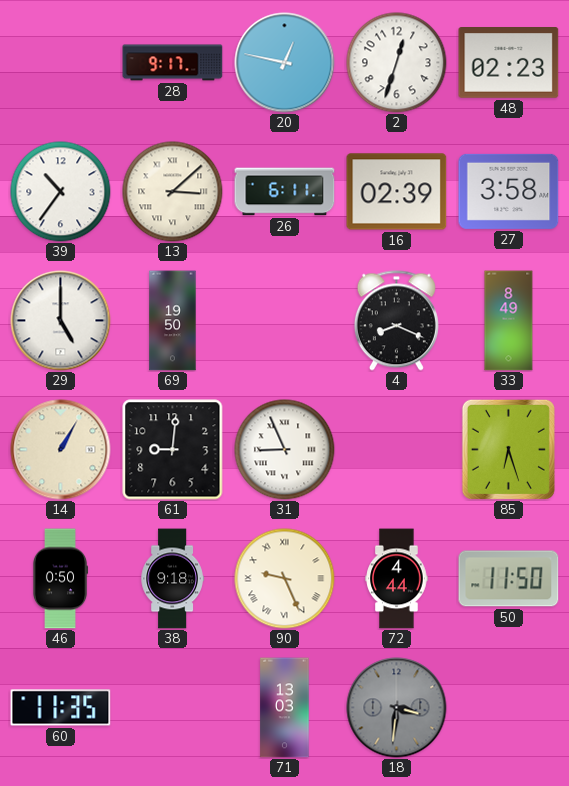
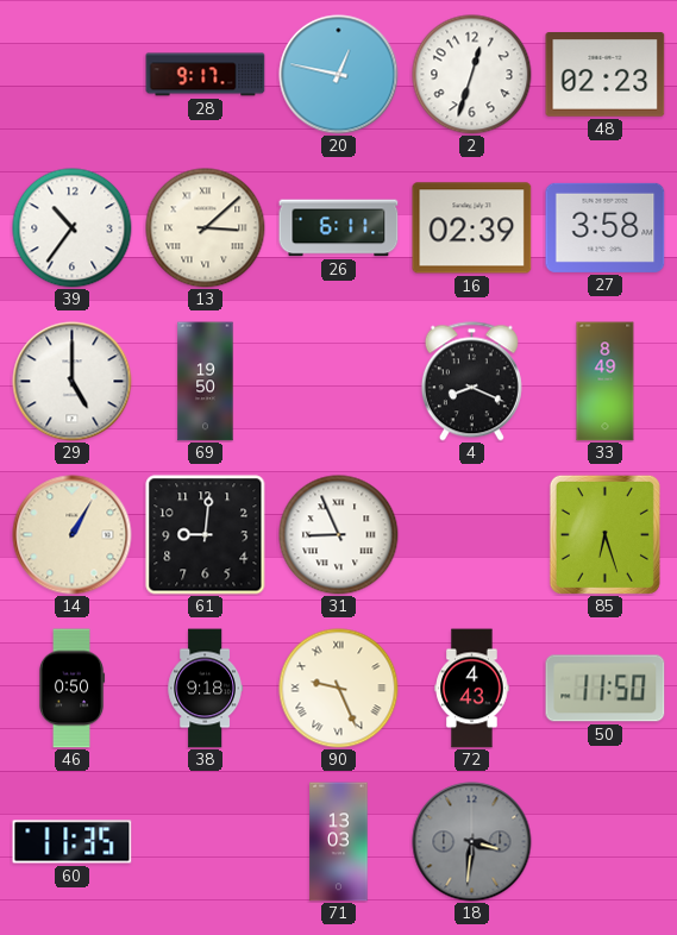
72: 4:44 -> 4:43 (472, 689)
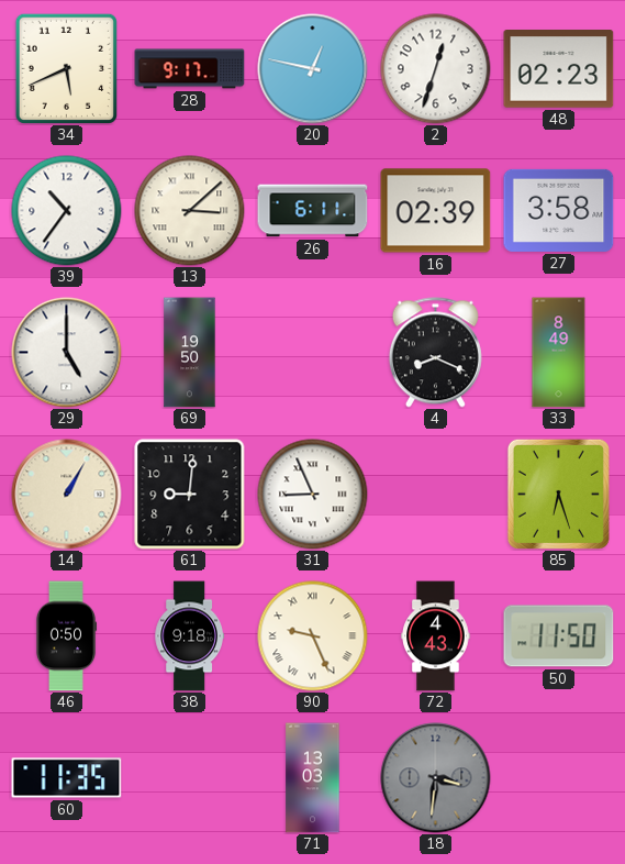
34: none -> 5:41 (66, 68)
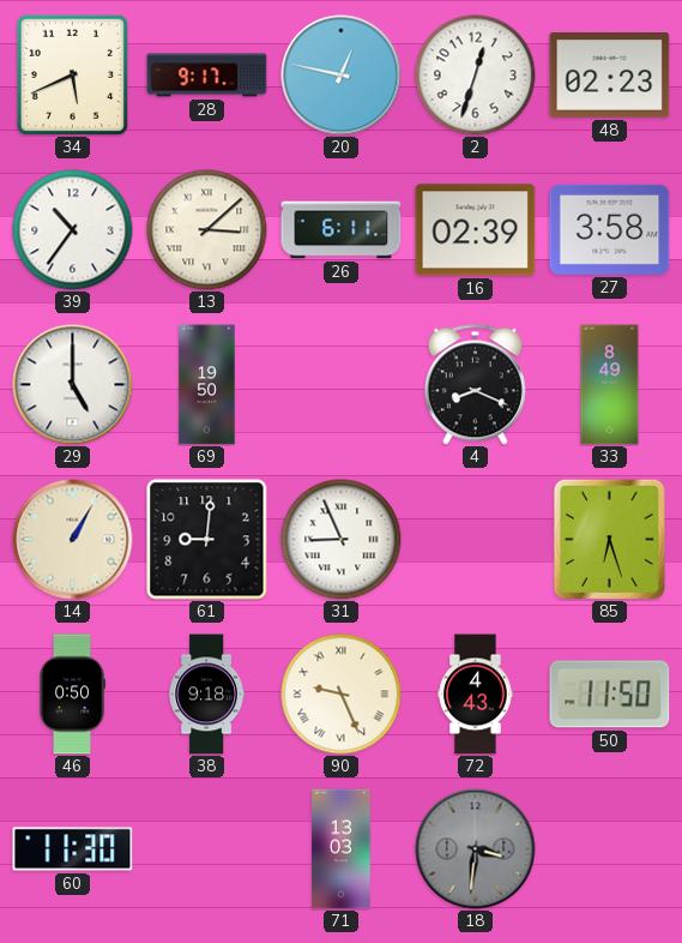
60: 11:35 -> 11:30 (73, 849)
